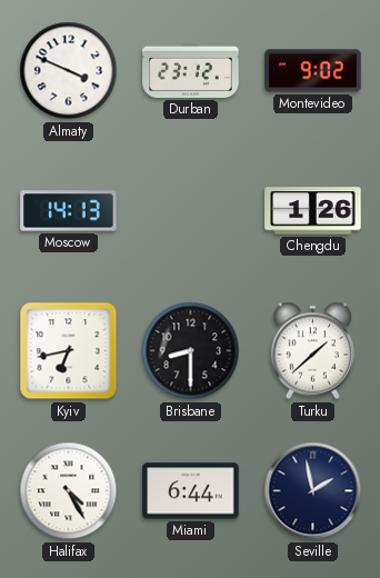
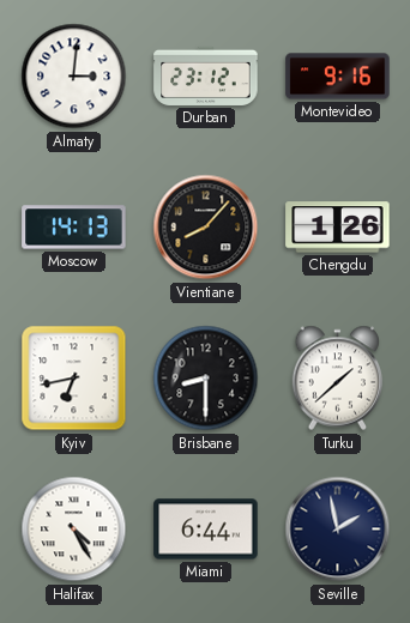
Almaty: 3:49 -> 3:01 (74, 77)
Montevideo: 9:02 -> 9:16 (338, 77)
Vientiane: none -> 8:07 (206, 228)
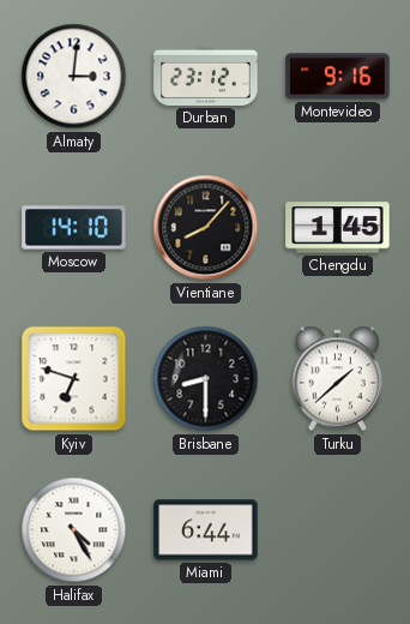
Moscow: 14:13 -> 14:10 (74, 228)
Chengdu: 1:26 -> 1:45 (338, 228)
Kyiv: 6:43 -> 6:48 (74, 379)
Seville: 1:58 -> none (338, 530)
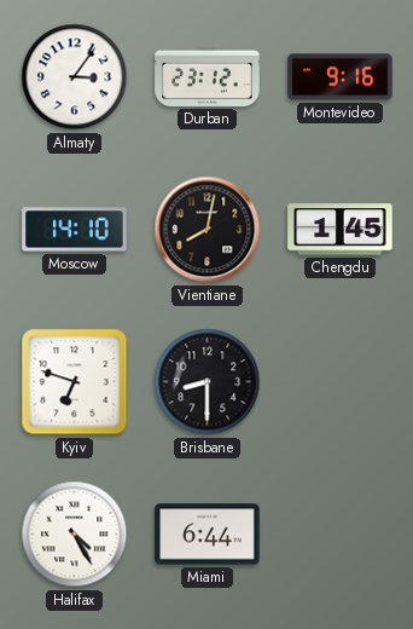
Almaty: 3:01 -> 3:06 (75, 77)
Vientiane: 8:07 -> 8:02 (208, 230)
Turku: 1:38 -> none (338, 379)
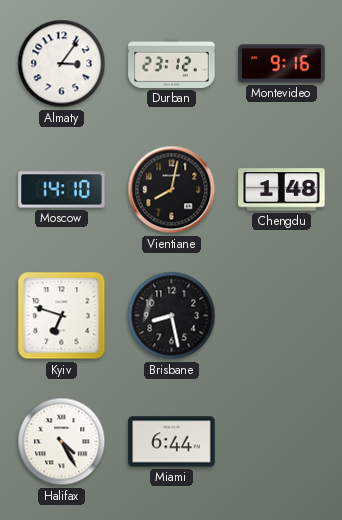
Chengdu: 1:45 -> 1:48 (282, 190)
Brisbane: 8:30 -> 8:28 (172, 316)
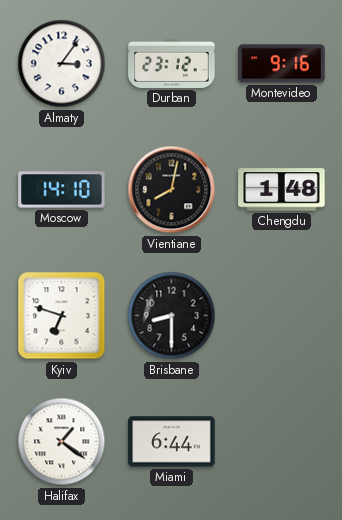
Brisbane: 8:28 -> 8:30 (172, 316)
Halifax: 4:25 -> 1:21 (62, 442)
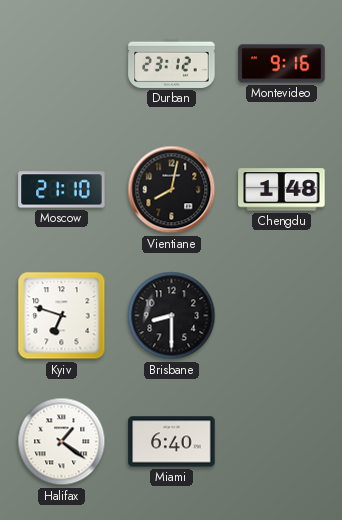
Almaty: 3:06 -> none (62, 64)
Moscow: 14:10 -> 21:10 (62, 190)
Miami: 6:44 -> 6:40 (172, 442)
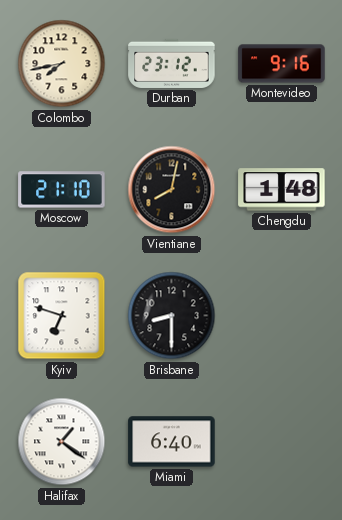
Colombo: none -> 7:43 (62, 64)
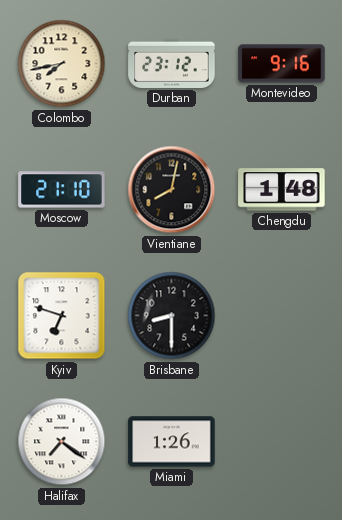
Halifax: 1:21 -> 7:21 (62, 442)
Miami: 6:40 -> 1:26 (172, 442)
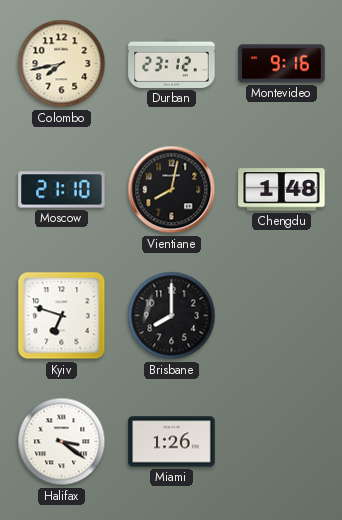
Brisbane: 8:30 -> 8:00 (172, 316)
Halifax: 7:21 -> 3:21 (62, 442)
